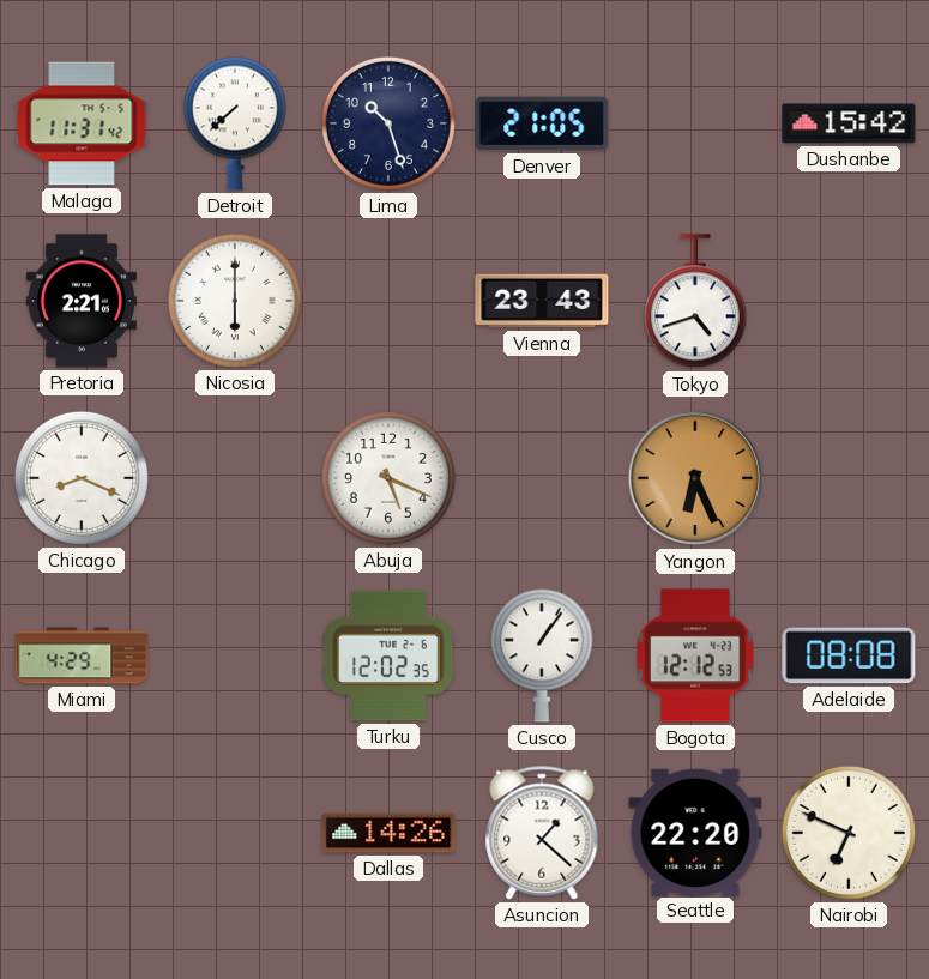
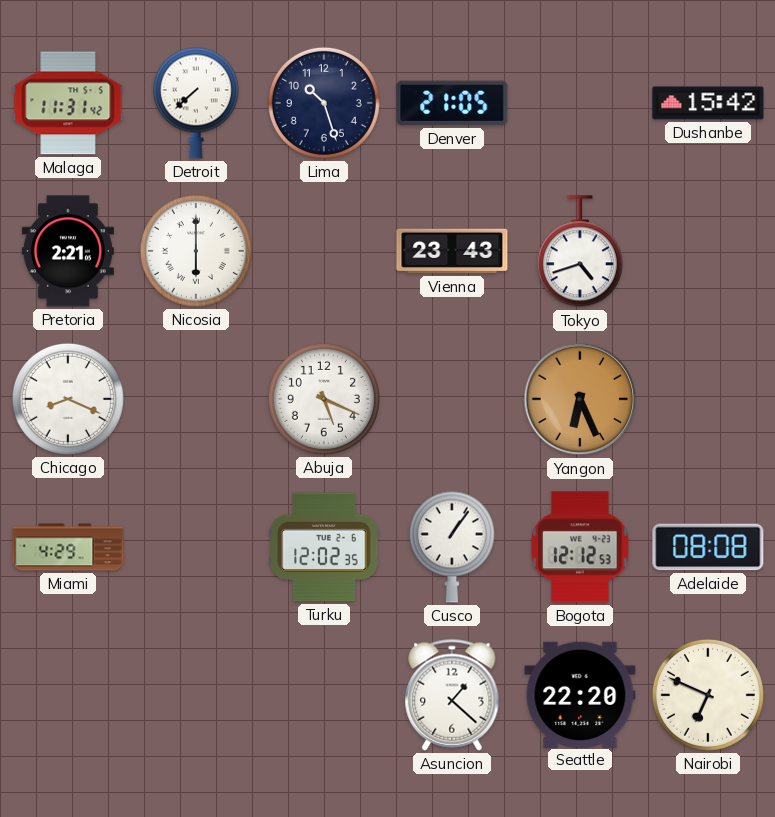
Dallas: 14:26 -> none (388, 833)
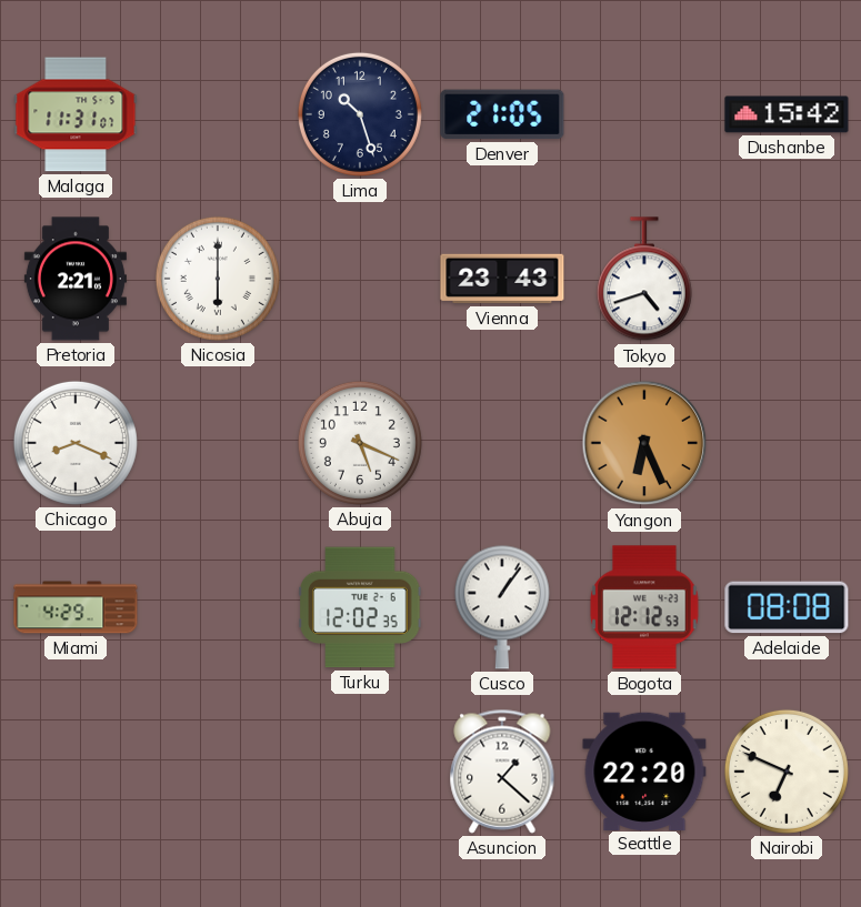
Malaga: 11:31:42 -> 11:31:07 (76, 114)
Detroit: 7:38 -> none (196, 103)
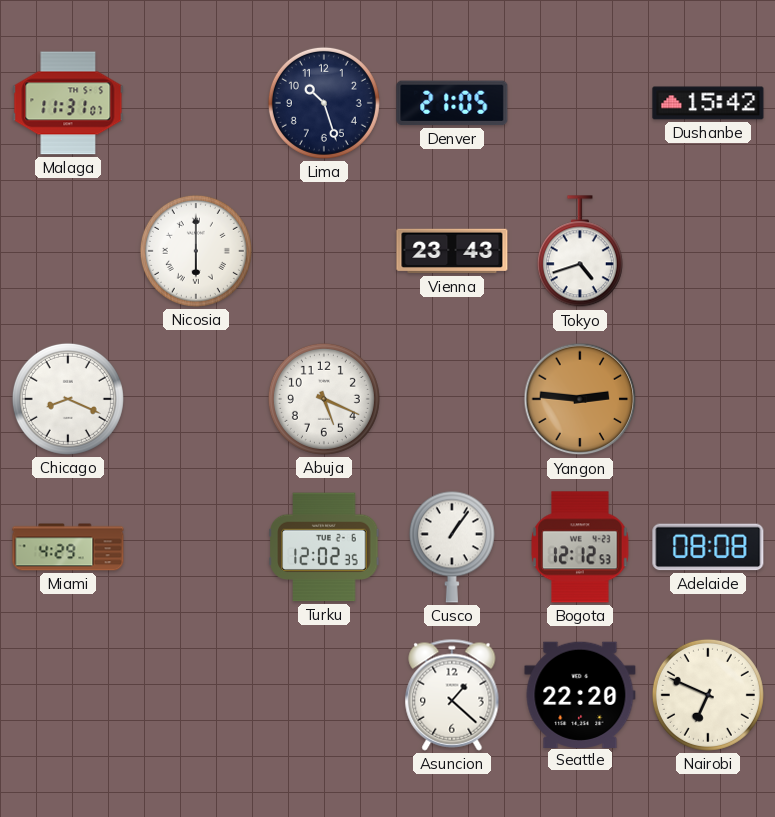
Pretoria: 2:21 -> none (76, 279)
Yangon: 6:26 -> 2:46 (580, 399)
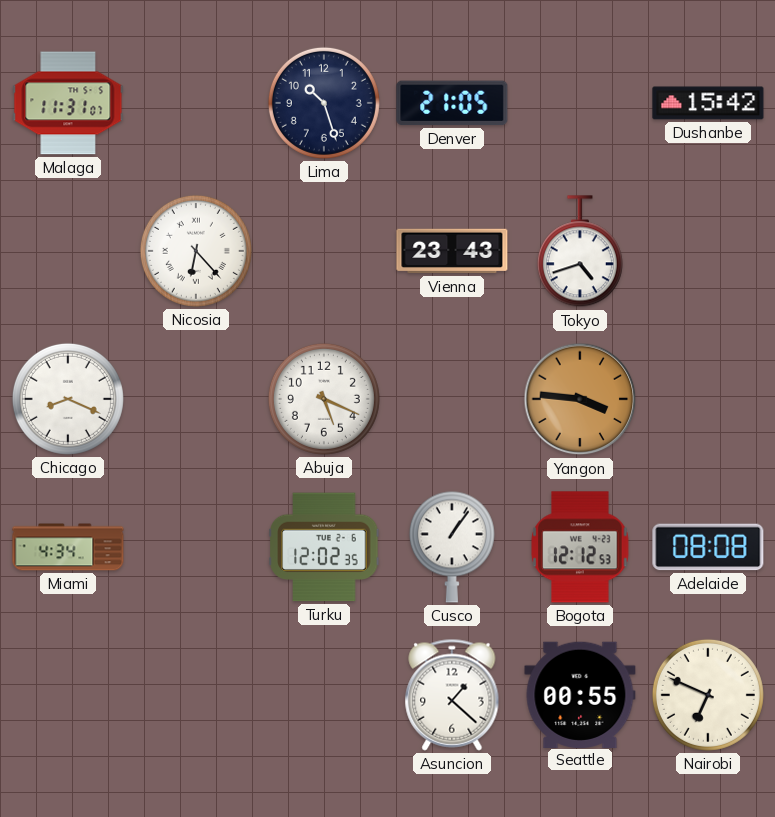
Nicosia: 6:00 -> 6:23 (196, 251)
Yangon: 2:46 -> 3:46 (580, 399)
Miami: 4:29 -> 4:34 (68, 547)
Seattle: 22:20 -> 00:55 (580, 694)
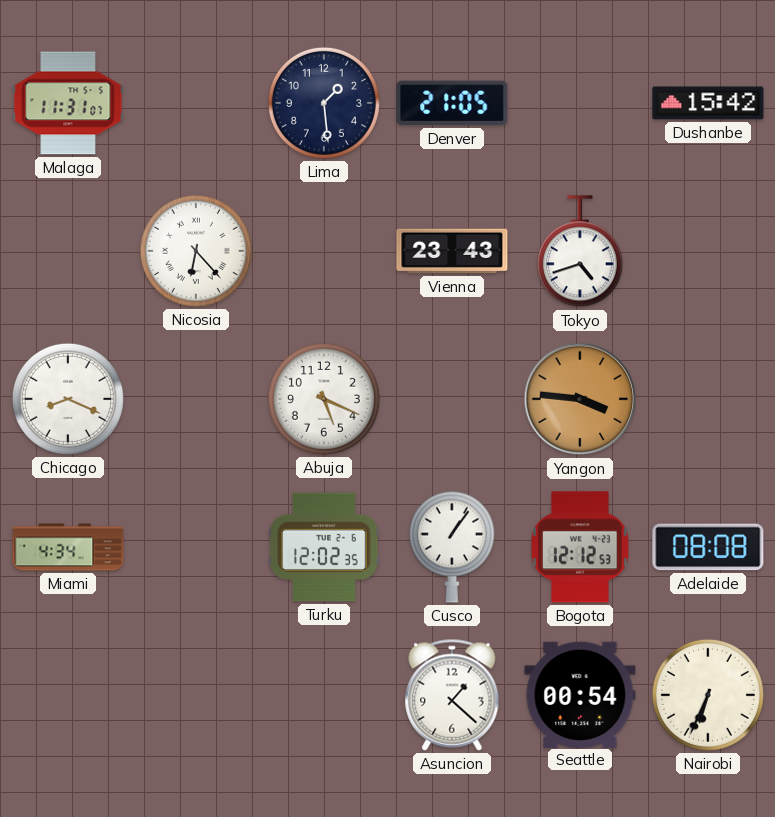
Lima: 10:27 -> 1:29 (324, 103)
Seattle: 00:55 -> 00:54 (580, 694)
Nairobi: 6:49 -> 6:34 (708, 695)
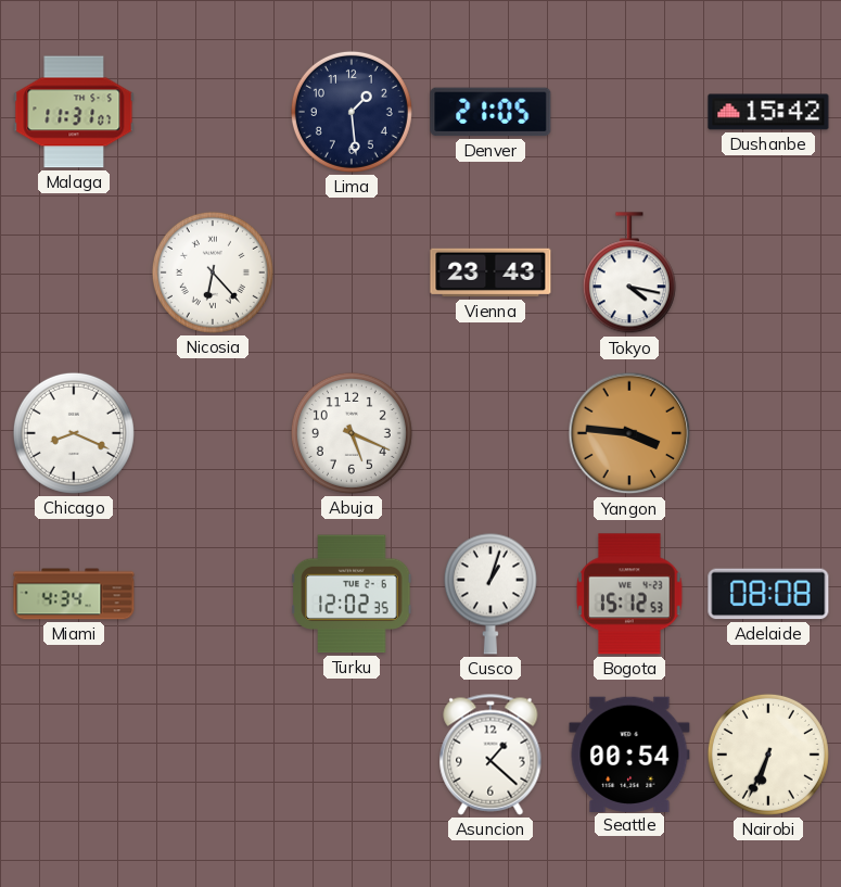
Tokyo: 4:42 -> 4:17 (629, 274)
Cusco: 1:06 -> 1:03 (490, 594)
Bogota: 12:12 -> 15:12 (629, 594)
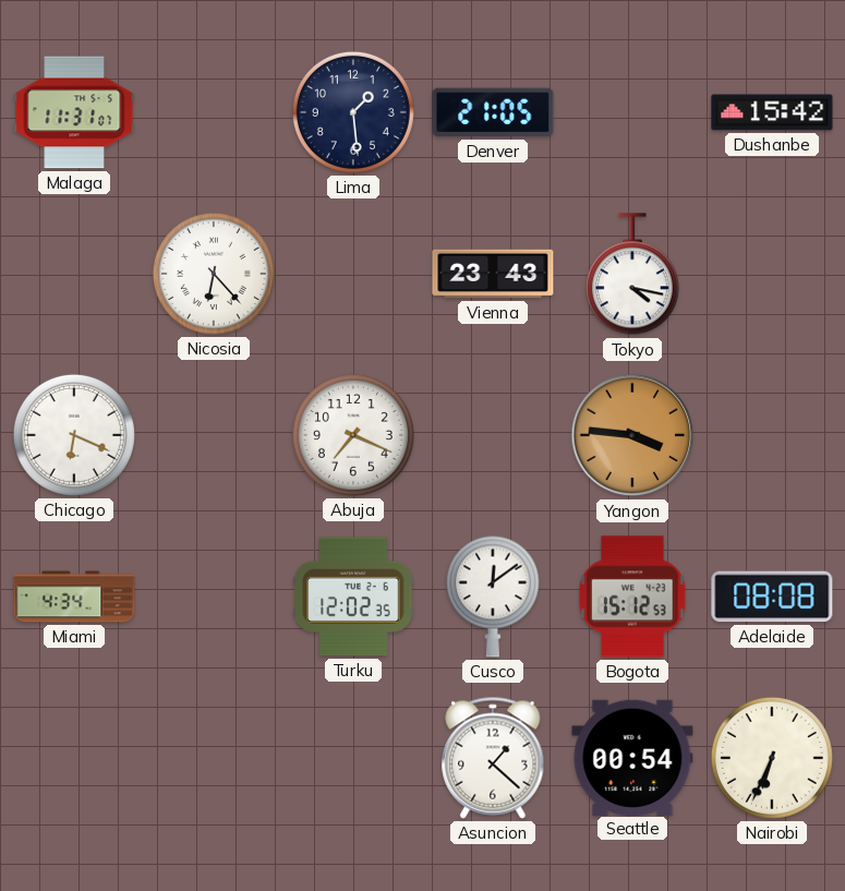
Chicago: 8:19 -> 6:19 (74, 435)
Abuja: 5:19 -> 7:19 (353, 435)
Cusco: 1:03 -> 12:09 (493, 597)
